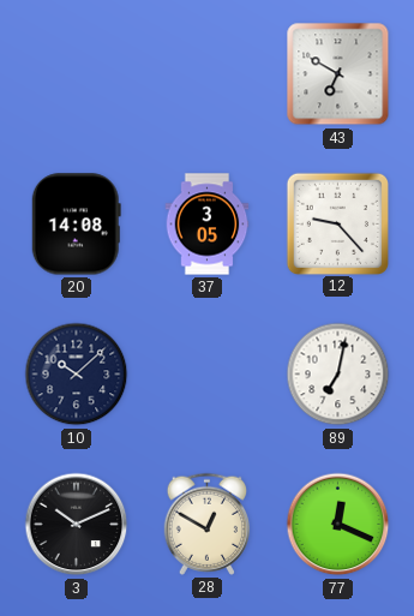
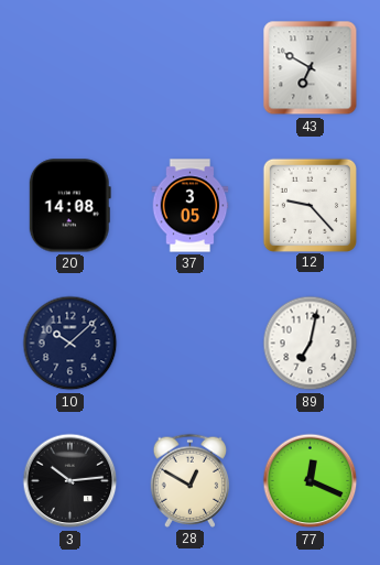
3: 10:11 -> 10:14 (70, 481)
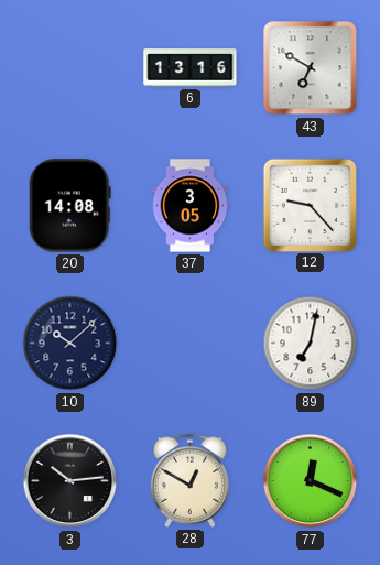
6: none -> 13:16 (191, 68)
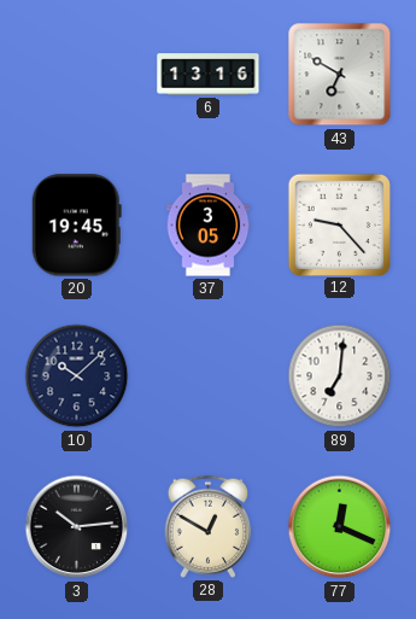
20: 14:08 -> 19:45 (76, 226)
89: 7:02 -> 7:01 (340, 376)
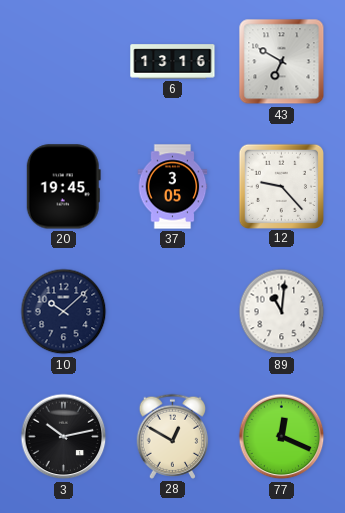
89: 7:01 -> 11:01 (282, 312)
3: 10:14 -> 10:13 (64, 437)
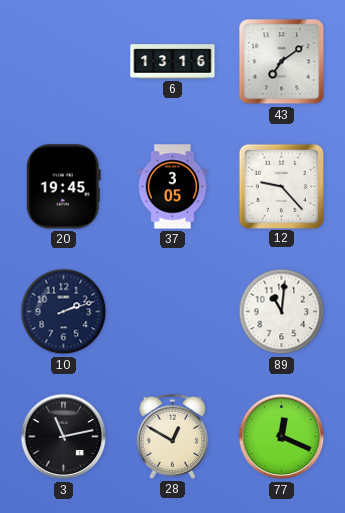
43: 6:50 -> 7:09 (282, 62)
10: 10:08 -> 2:12 (64, 312)
3: 10:13 -> 11:13 (64, 437)
